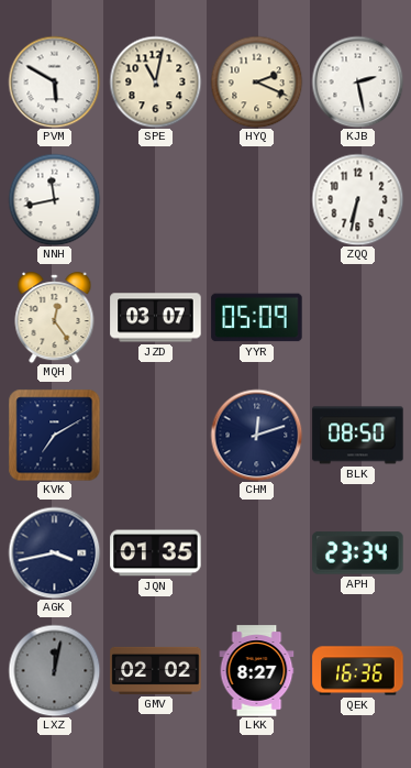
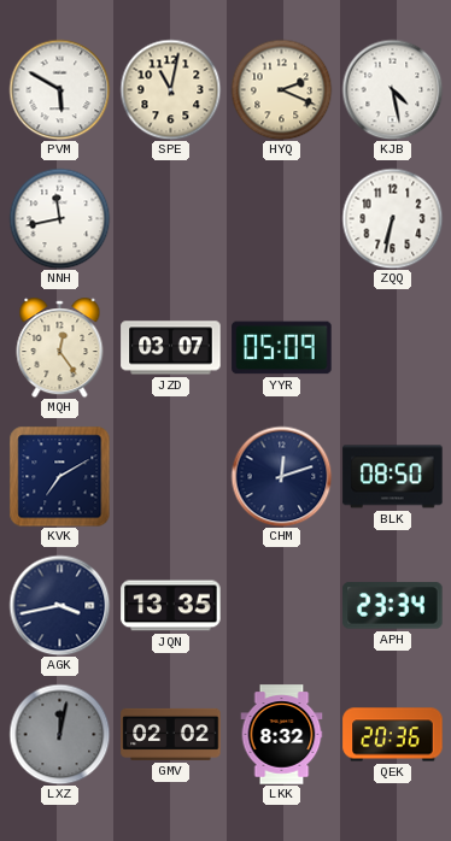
KJB: 2:28 -> 4:28 (392, 89)
JQN: 01:35 -> 13:35 (171, 606)
LKK: 8:27 -> 8:32 (282, 735)
QEK: 16:36 -> 20:36 (393, 735)
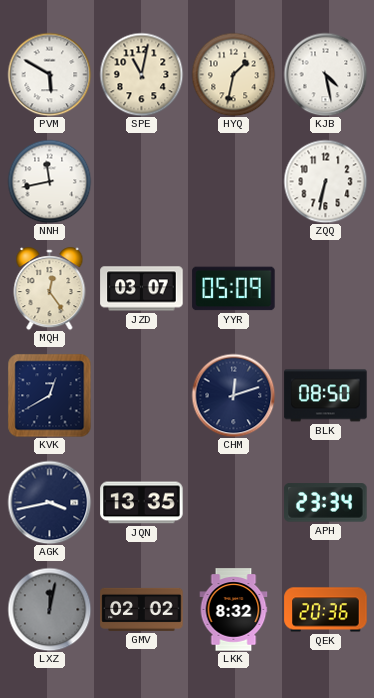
HYQ: 2:19 -> 1:32 (233, 74)
KVK: 7:10 -> 12:40 (49, 395)
